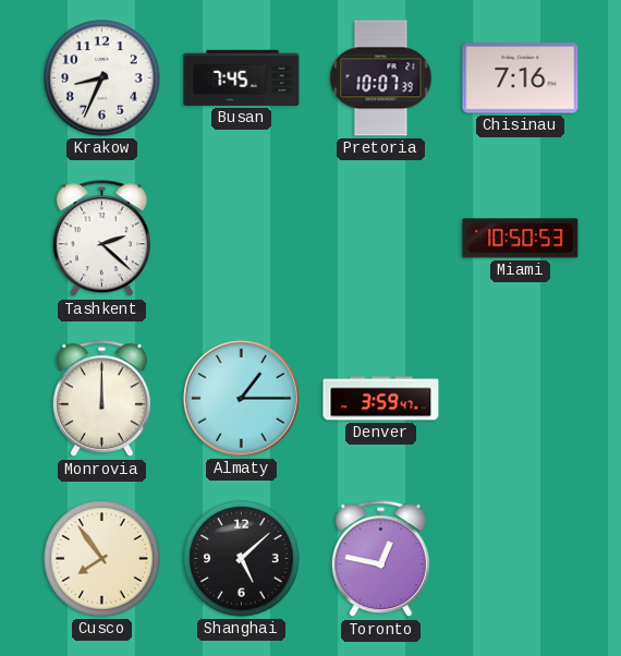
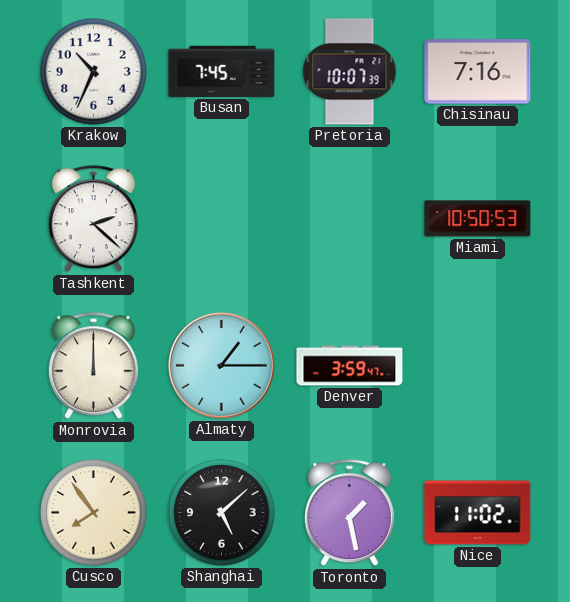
Krakow: 8:34 -> 10:34 (94, 72)
Toronto: 12:47 -> 1:28 (349, 513)
Nice: none -> 11:02 (478, 513)
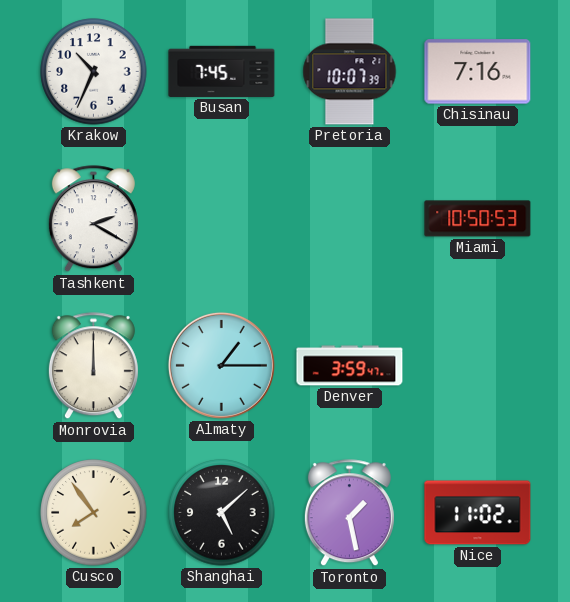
Tashkent: 2:22 -> 2:20 (93, 219)
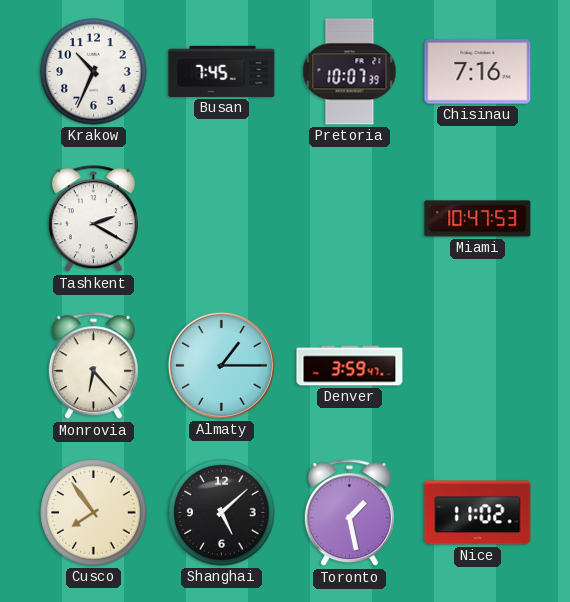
Miami: 10:50 -> 10:47 (478, 219)
Monrovia: 12:00 -> 6:23 (93, 366)
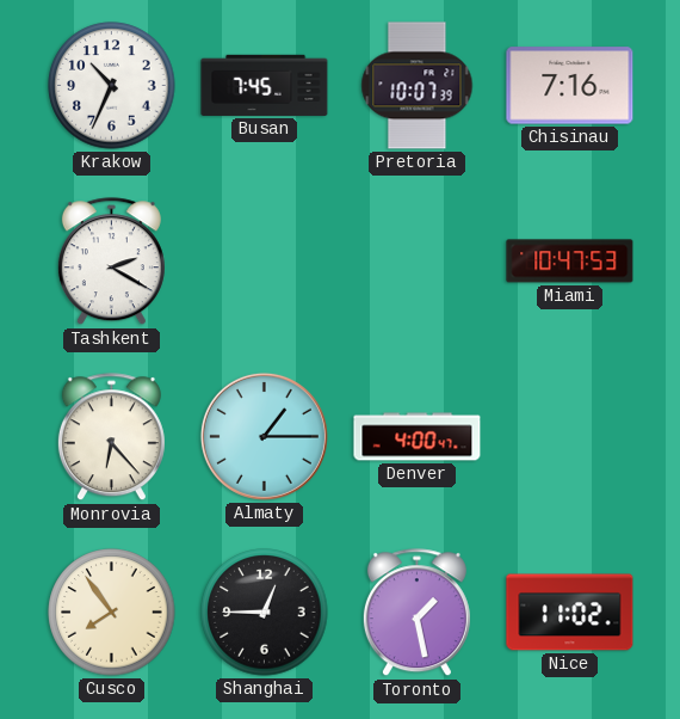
Denver: 3:59 -> 4:00 (418, 437)
Shanghai: 5:08 -> 12:45 (265, 613)
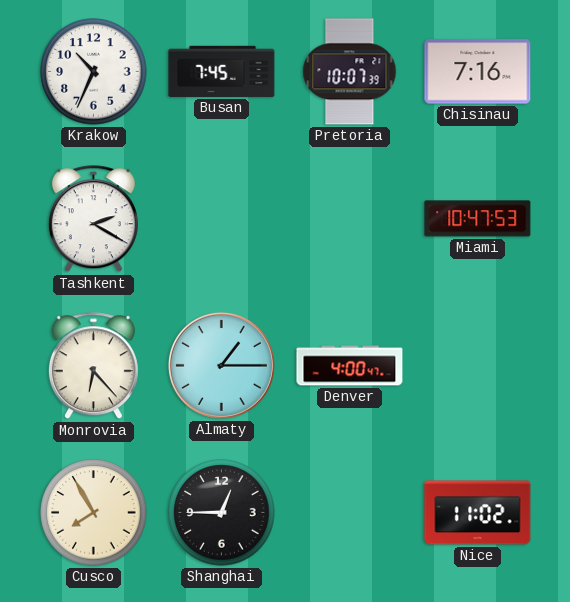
Cusco: 7:54 -> 7:55 (94, 513)
Toronto: 1:28 -> none (416, 613)
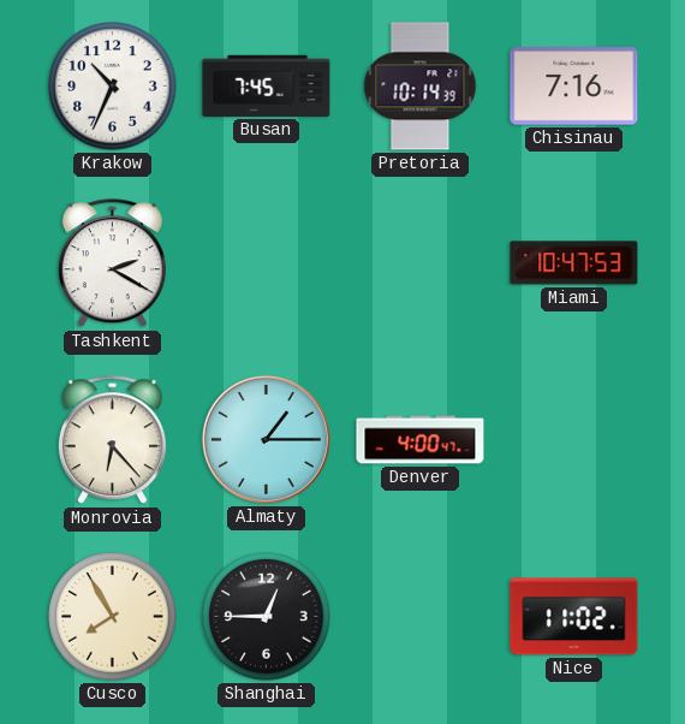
Pretoria: 10:07 -> 10:14 (421, 87)
